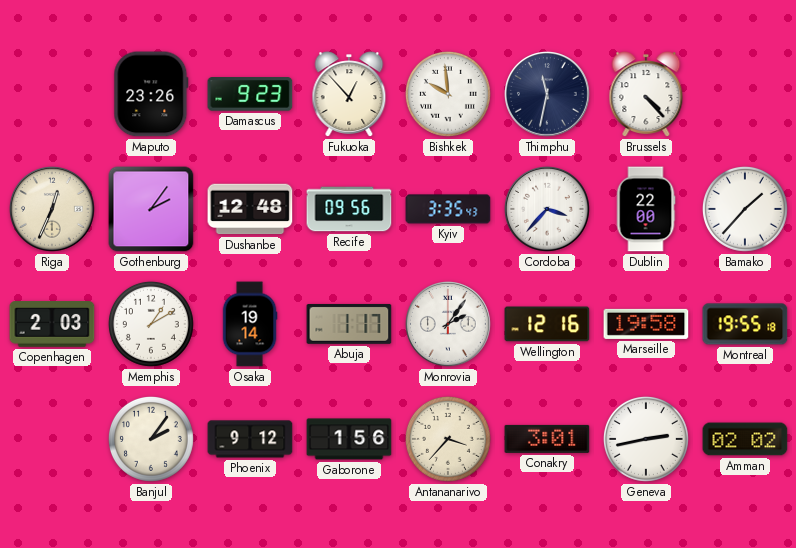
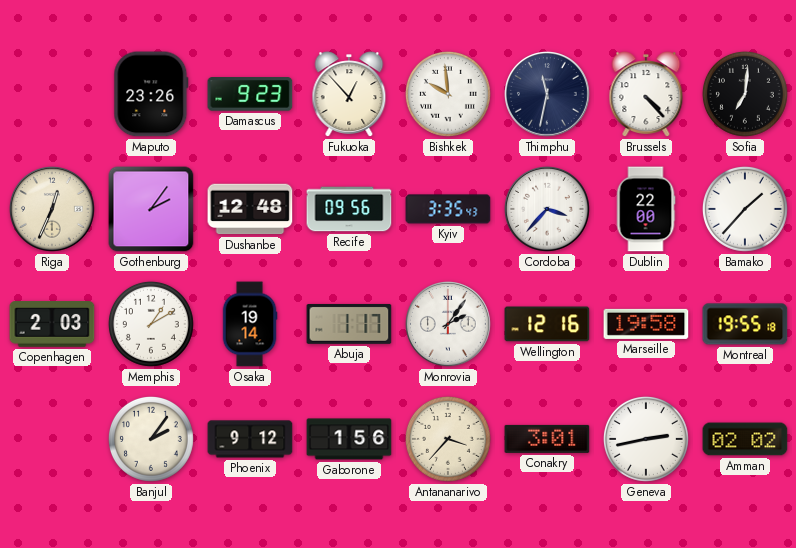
Sofia: none -> 7:01 (745, 94)
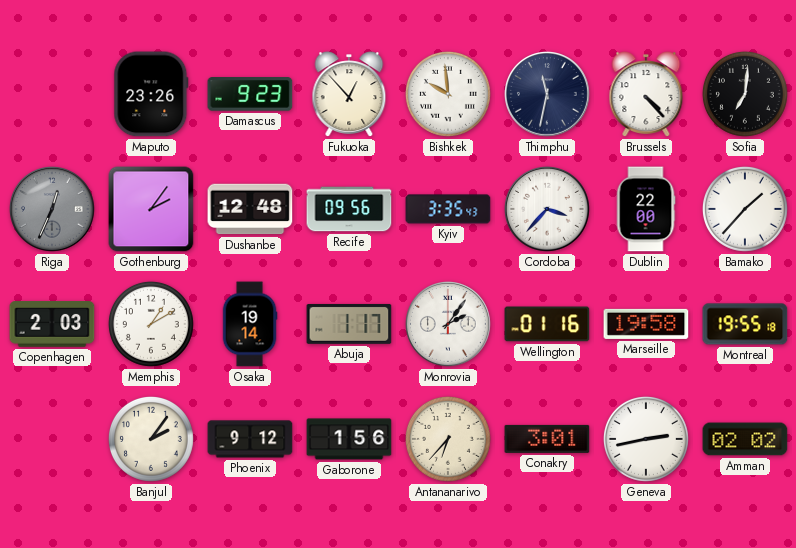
Riga dial: cream -> grey (53, 210)
Wellington: 12:16 -> 01:16 (547, 324)
Antananarivo: 3:37 -> 6:37 (448, 439)
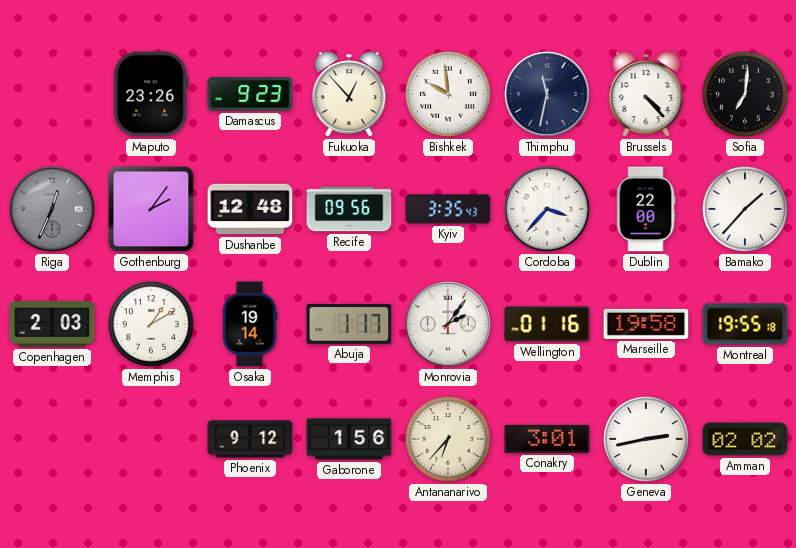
Banjul: 2:06 -> none (151, 439)
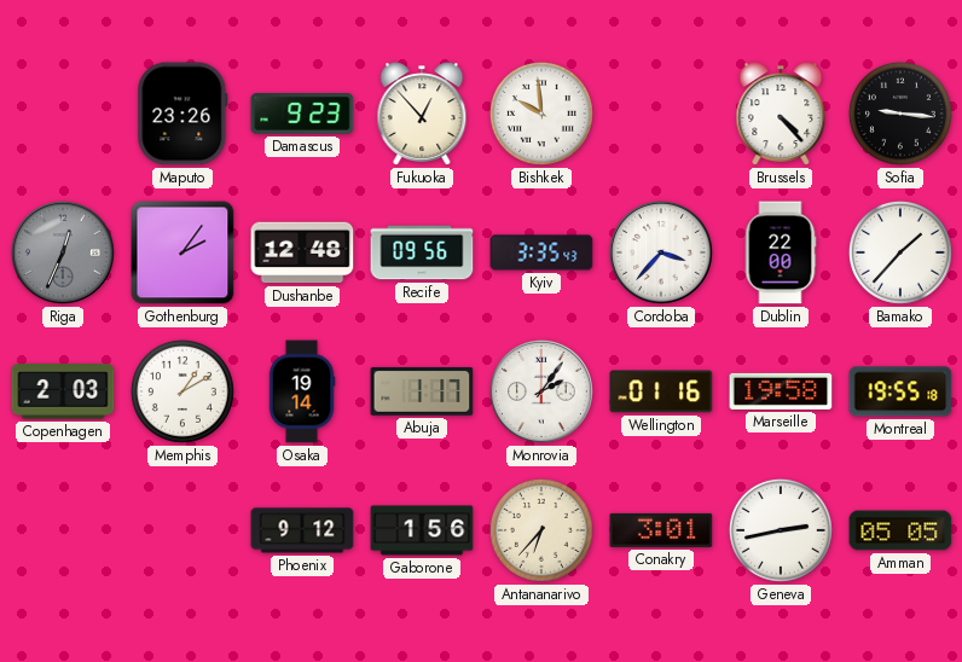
Thimphu: 11:32 -> none (548, 95)
Sofia: 7:01 -> 9:16 (900, 114)
Amman: 02:02 -> 05:05 (900, 530)
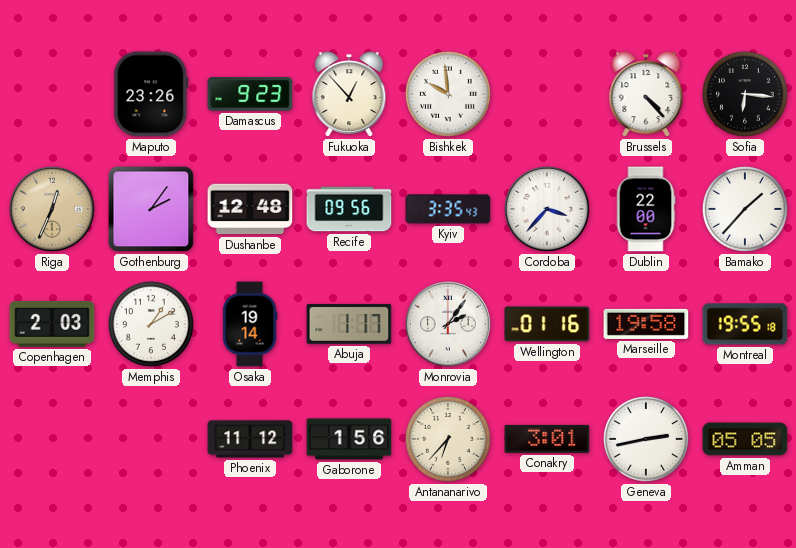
Sofia: 9:16 -> 6:16 (745, 94)
Riga dial: grey -> champagne (53, 210)
Phoenix: 9:12 -> 11:12 (250, 439)
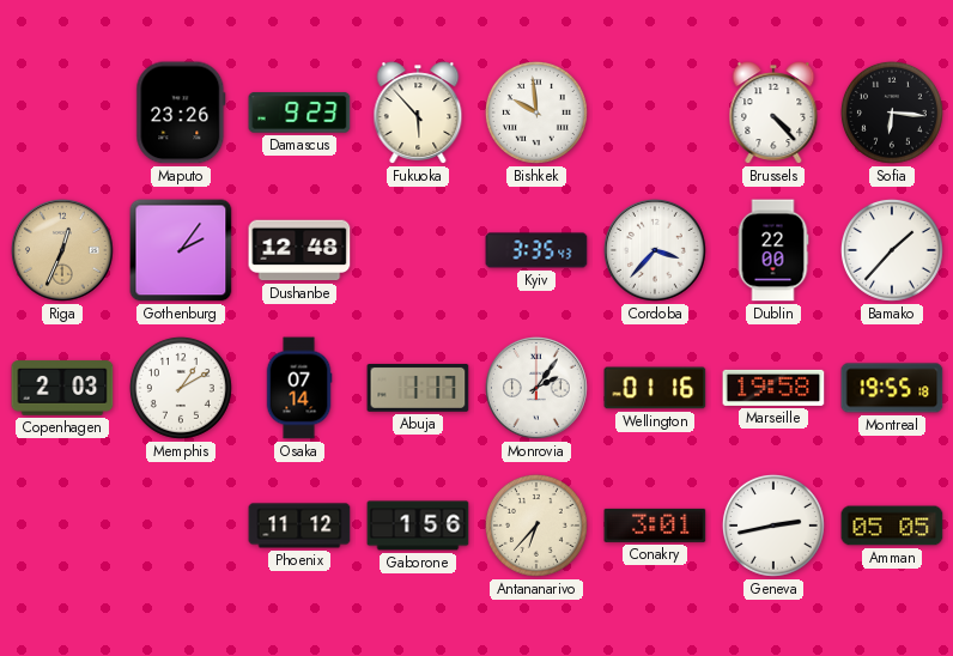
Fukuoka: 12:53 -> 5:53 (418, 113)
Recife: 09:56 -> none (349, 209)
Osaka: 19:14 -> 07:14 (299, 388)
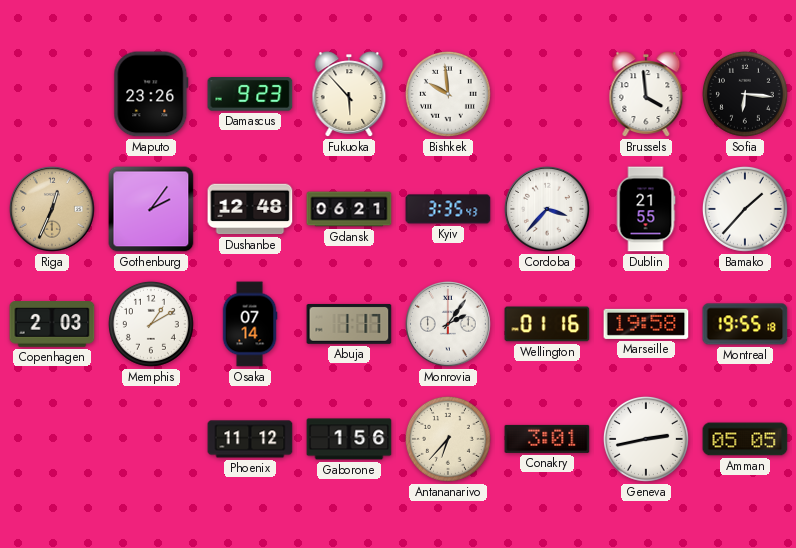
Brussels: 4:23 -> 3:59 (646, 94)
Gdansk: none -> 06:21 (349, 209)
Dublin: 22:00 -> 21:55 (646, 209)
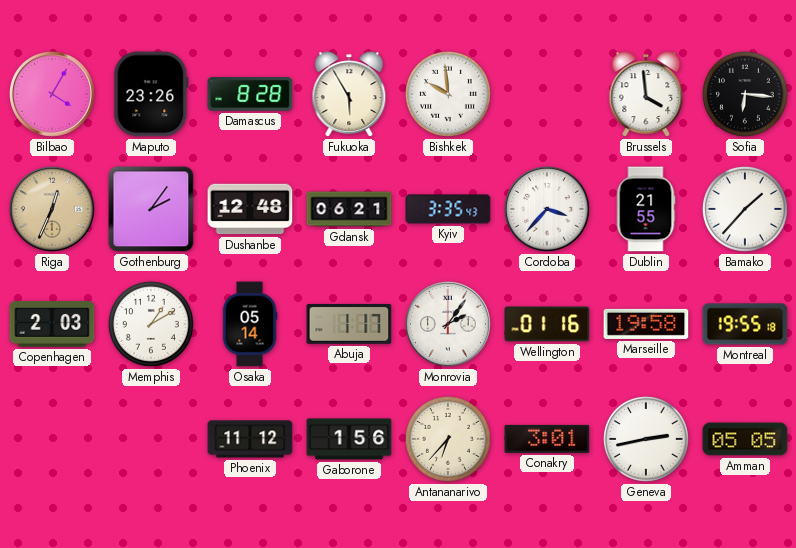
Bilbao: none -> 4:05 (53, 95)
Damascus: 9:23 -> 8:28 (250, 94)
Fukuoka: 5:53 -> 5:55 (349, 94)
Osaka: 07:14 -> 05:14 (250, 324)
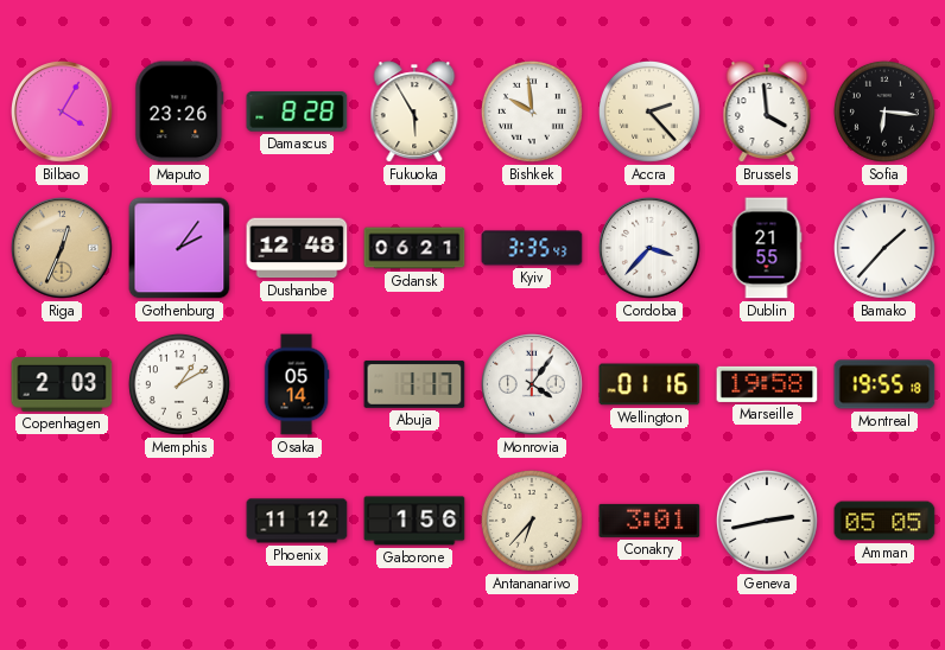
Accra: none -> 2:23 (649, 111)
Monrovia: 2:06 -> 4:06 (533, 385)
